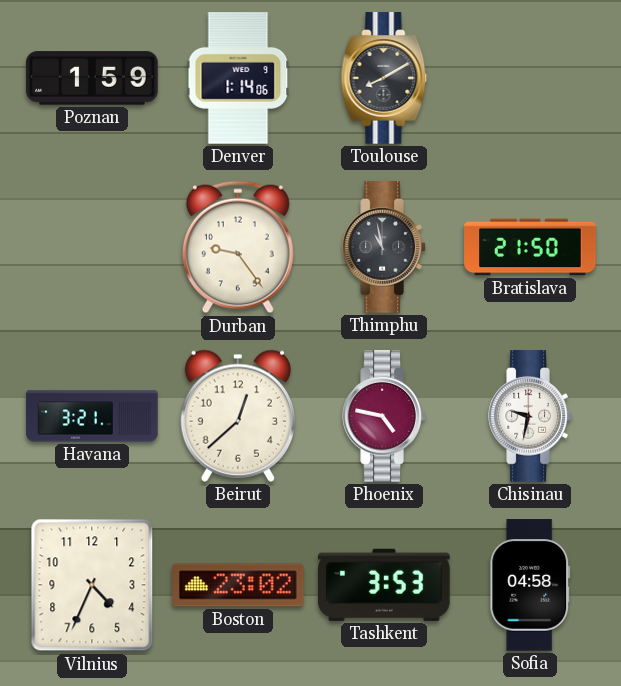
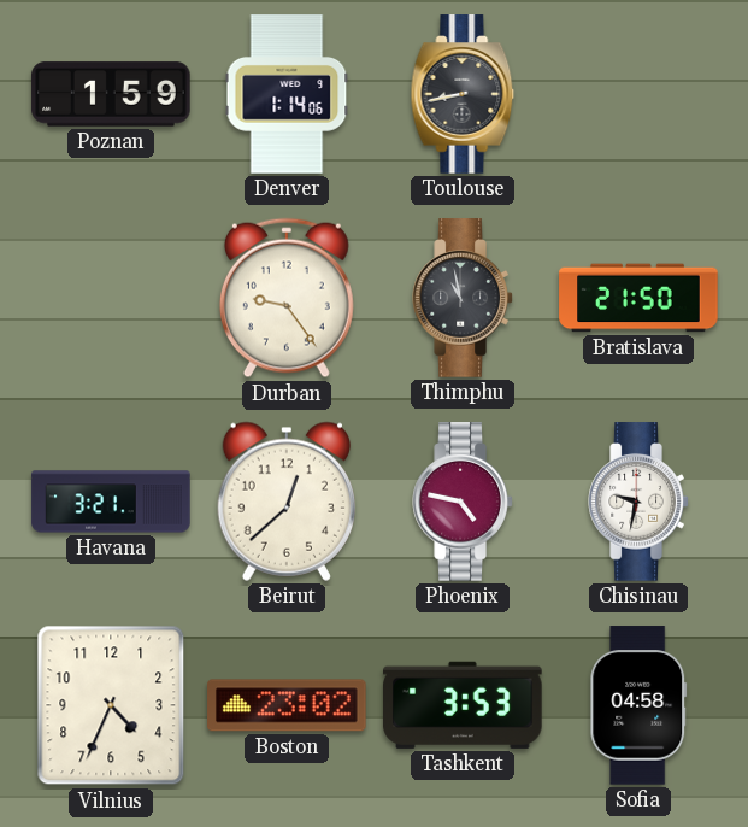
Toulouse: 8:10 -> 8:43 (463, 94)
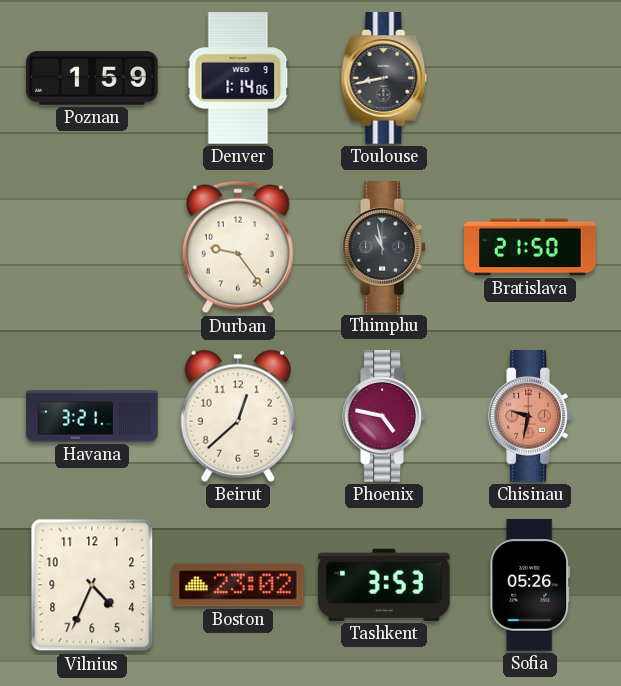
Chisinau dial: white -> salmon (530, 416)
Sofia: 04:58 -> 05:26 (530, 585)
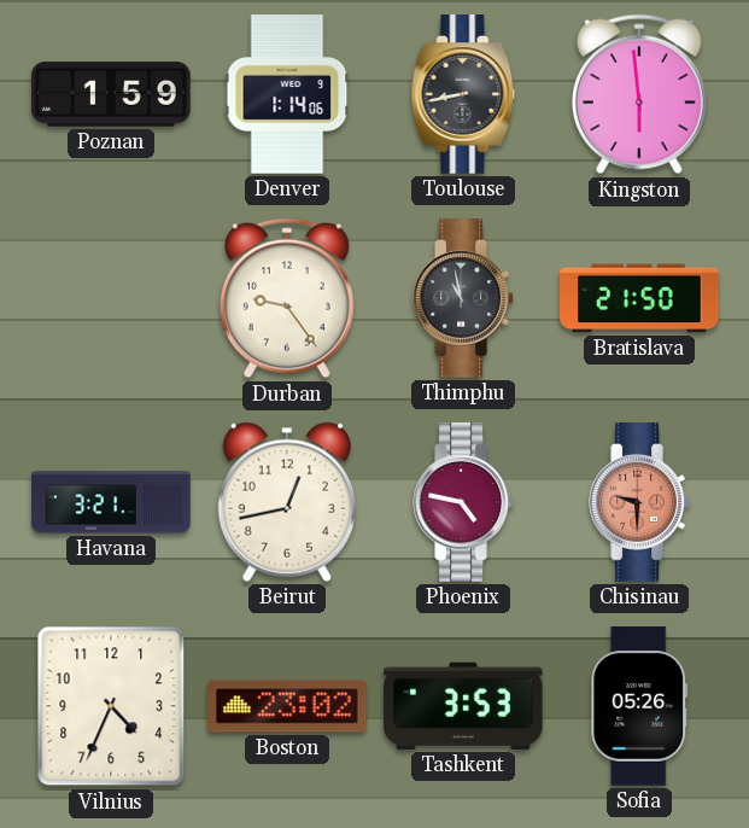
Kingston: none -> 5:59 (639, 94)
Beirut: 12:38 -> 12:43 (287, 502)
Chisinau: 9:32 -> 9:30 (639, 502)
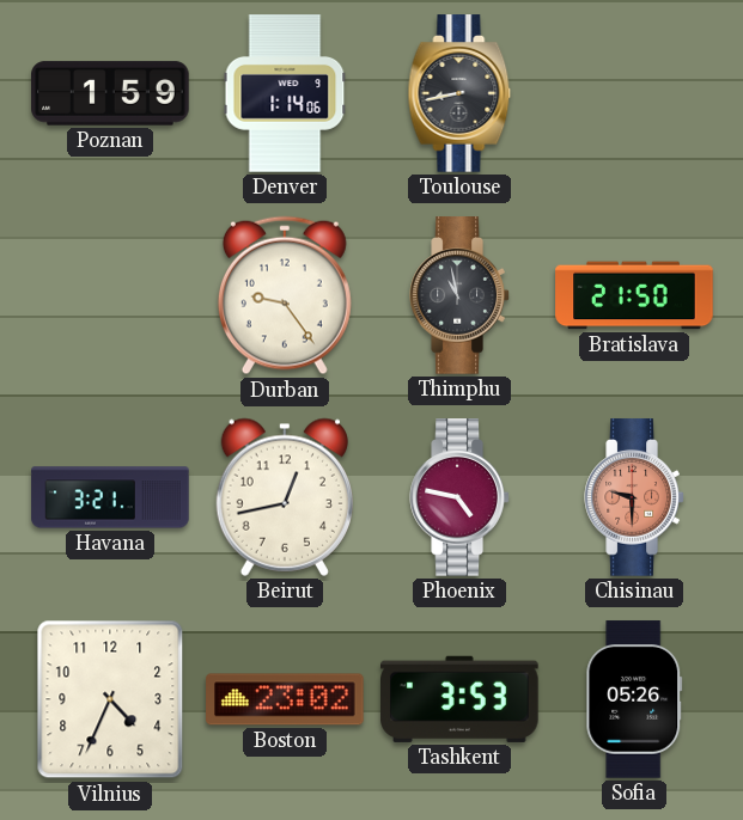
Kingston: 5:59 -> none (639, 94)
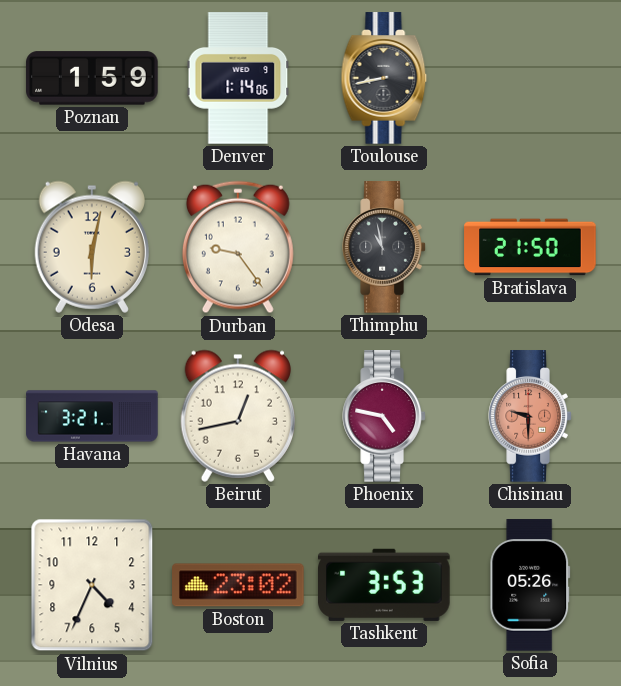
Odesa: none -> 6:02 (92, 247)
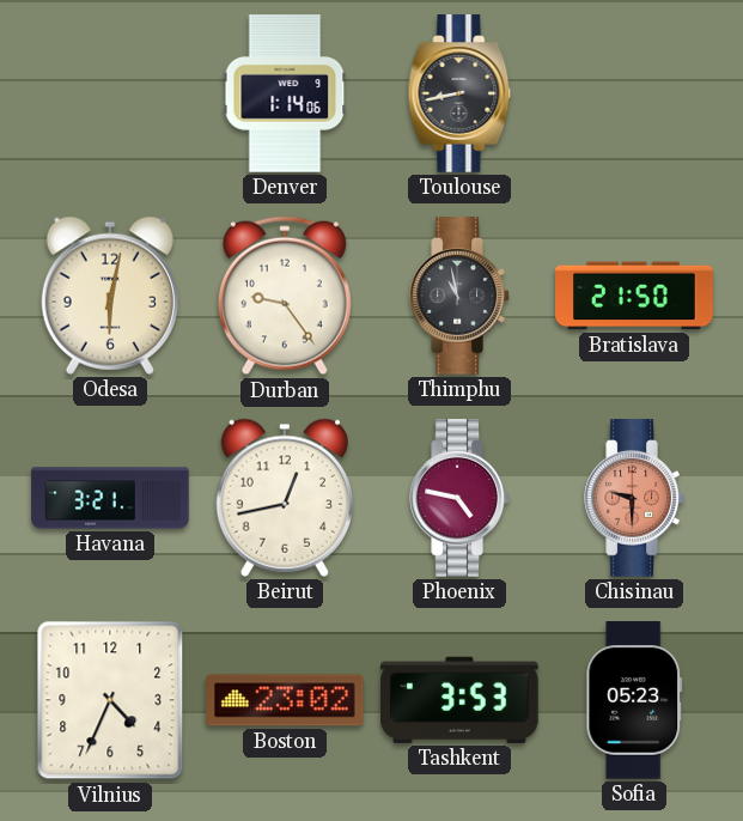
Poznan: 1:59 -> none (92, 78)
Sofia: 05:26 -> 05:23 (634, 700)
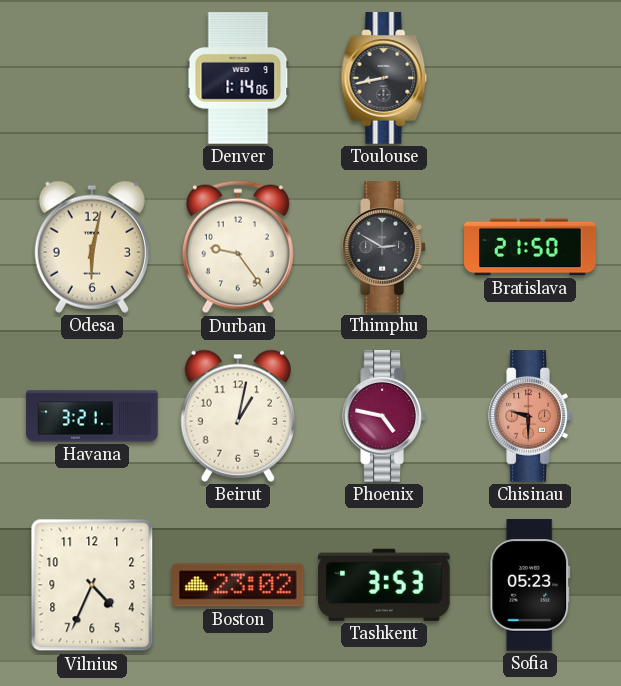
Thimphu: 10:58 -> 2:50 (384, 247)
Beirut: 12:43 -> 1:02 (238, 416)
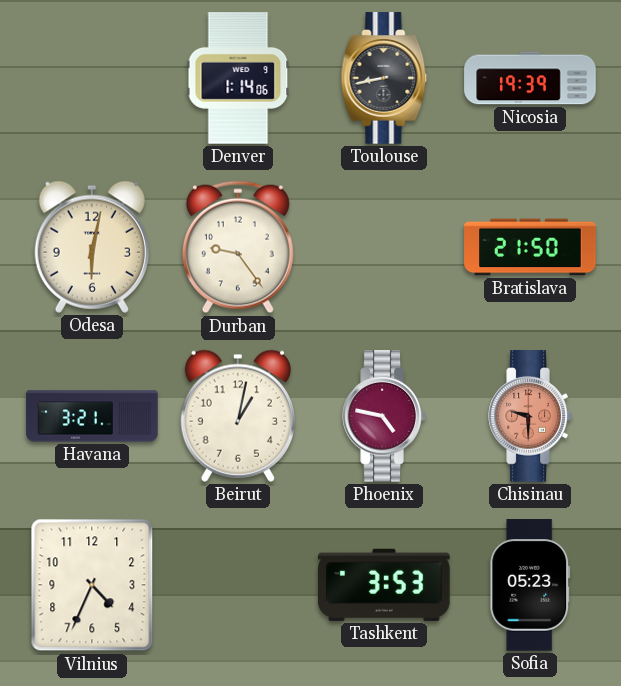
Nicosia: none -> 19:39 (530, 78)
Thimphu: 2:50 -> none (384, 247)
Boston: 23:02 -> none (238, 585)
